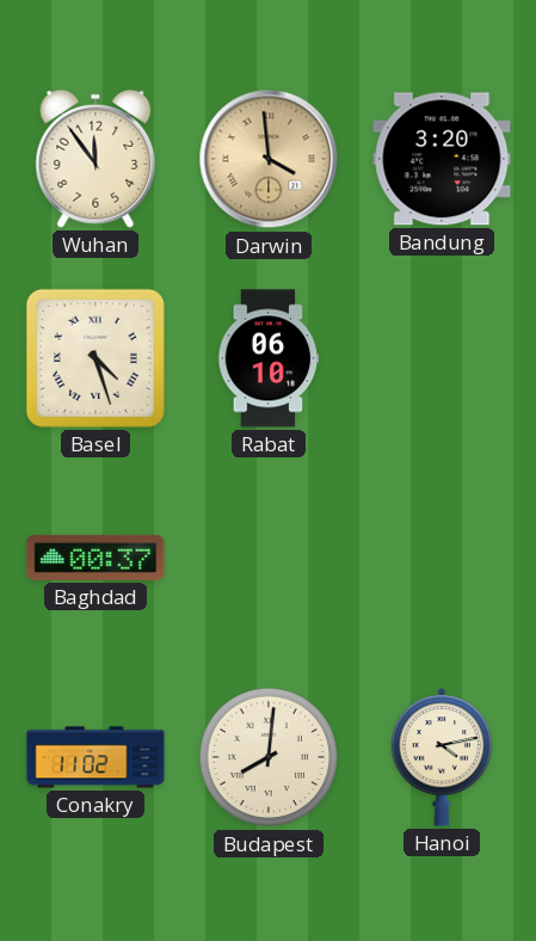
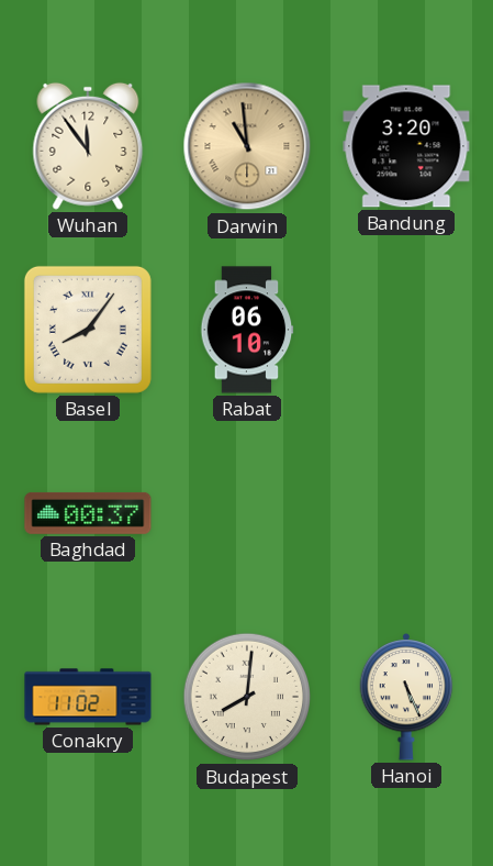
Darwin: 3:59 -> 10:59 (247, 146)
Basel: 4:27 -> 8:06 (88, 330)
Hanoi: 4:13 -> 5:26 (406, 697)
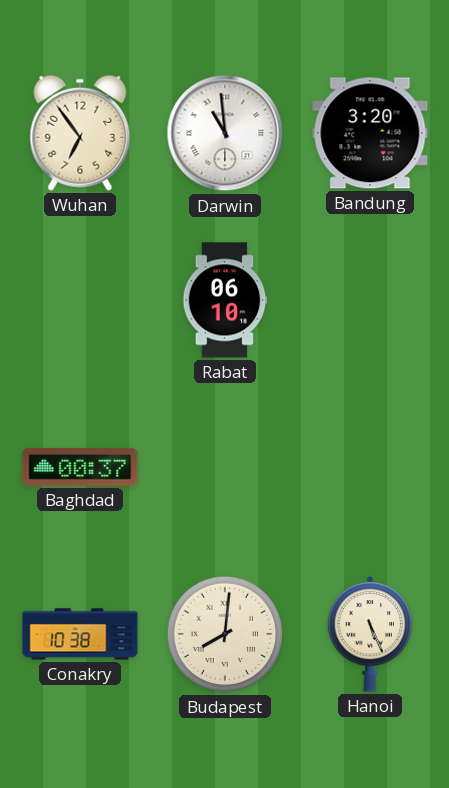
Wuhan: 11:54 -> 6:54 (80, 133)
Darwin dial: champagne -> white (225, 133)
Basel: 8:06 -> none (88, 330)
Conakry: 11:02 -> 10:38 (80, 634)
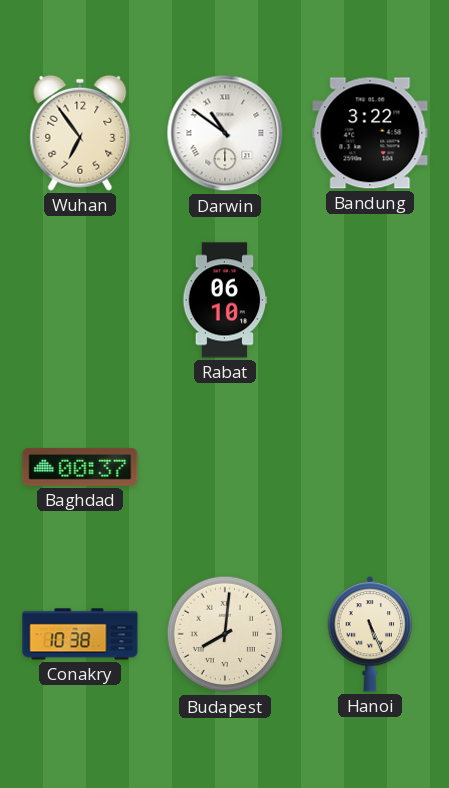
Darwin: 10:59 -> 10:51 (225, 133)
Bandung: 3:20 -> 3:22 (370, 133)
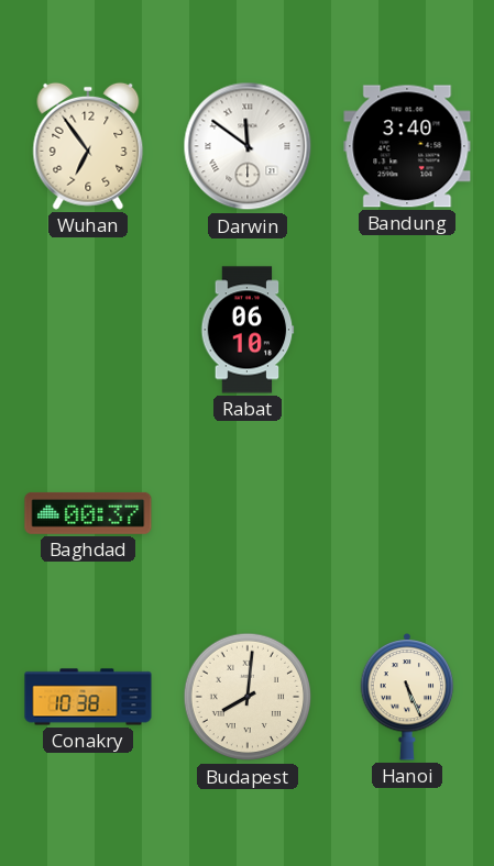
Darwin: 10:51 -> 11:51 (248, 146)
Bandung: 3:22 -> 3:40 (407, 146)
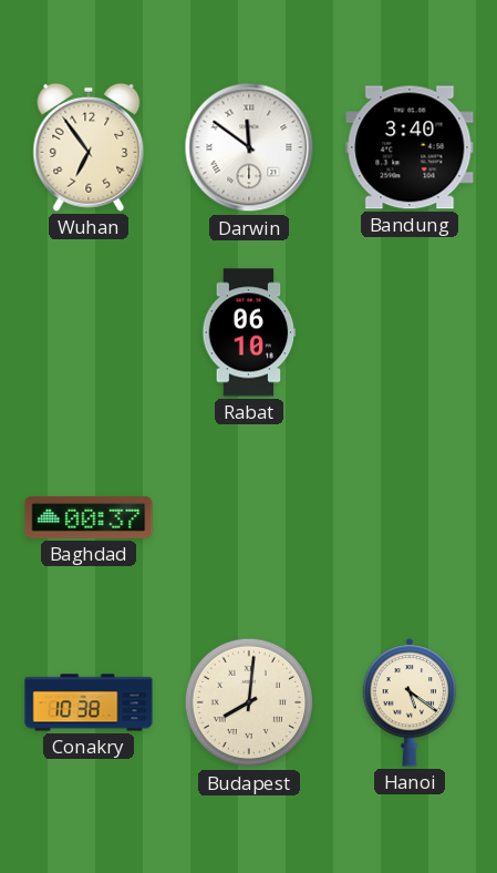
Hanoi: 5:26 -> 5:21 (410, 702)
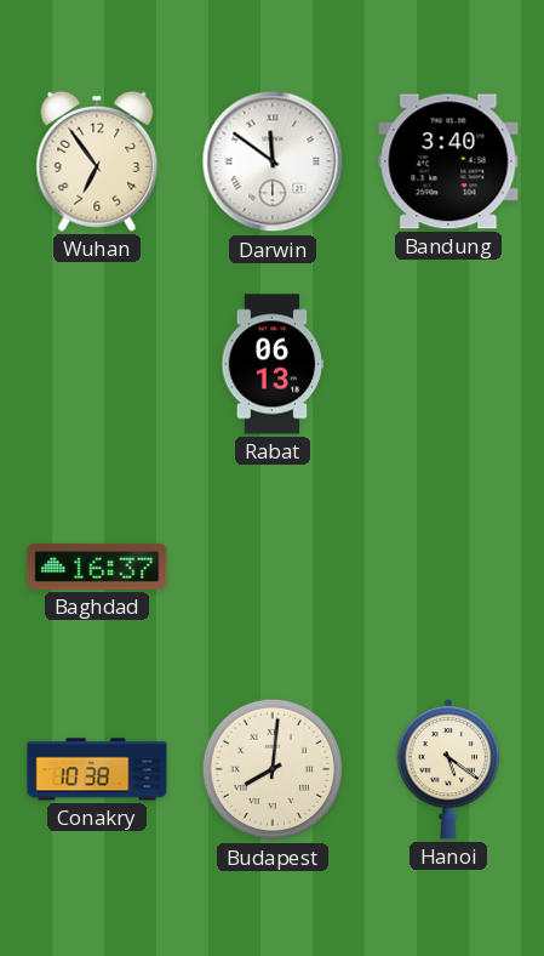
Rabat: 06:10 -> 06:13 (273, 364)
Baghdad: 00:37 -> 16:37 (97, 567)
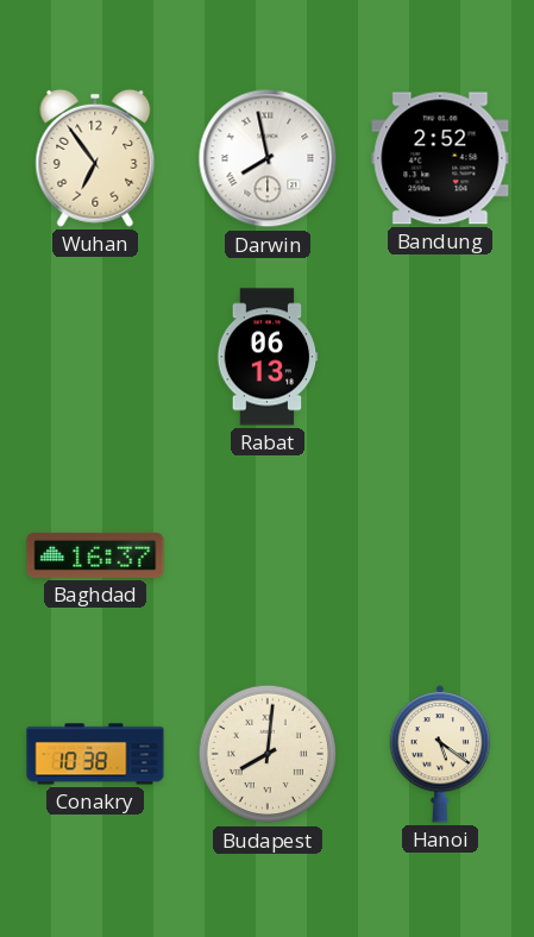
Darwin: 11:51 -> 7:58 (268, 158)
Bandung: 3:40 -> 2:52 (440, 158)
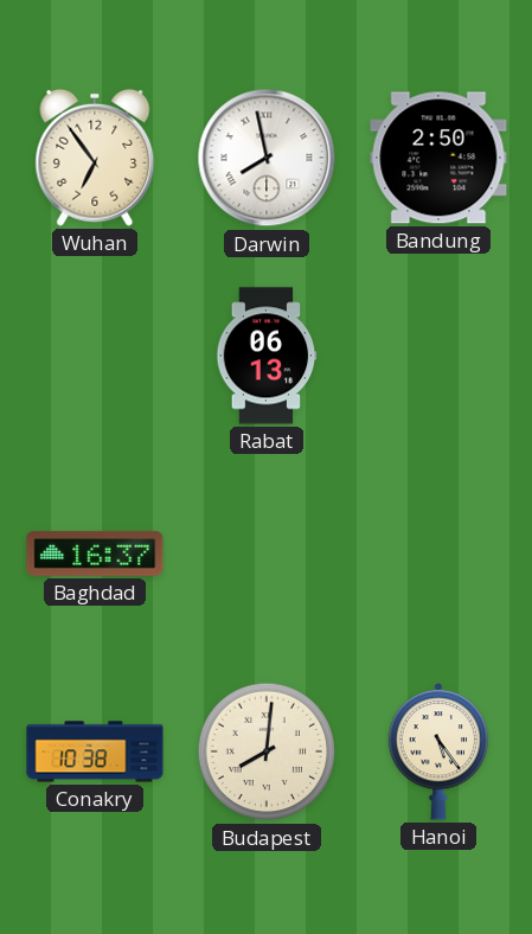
Bandung: 2:52 -> 2:50 (438, 158)
Hanoi: 5:21 -> 5:24 (438, 751)
